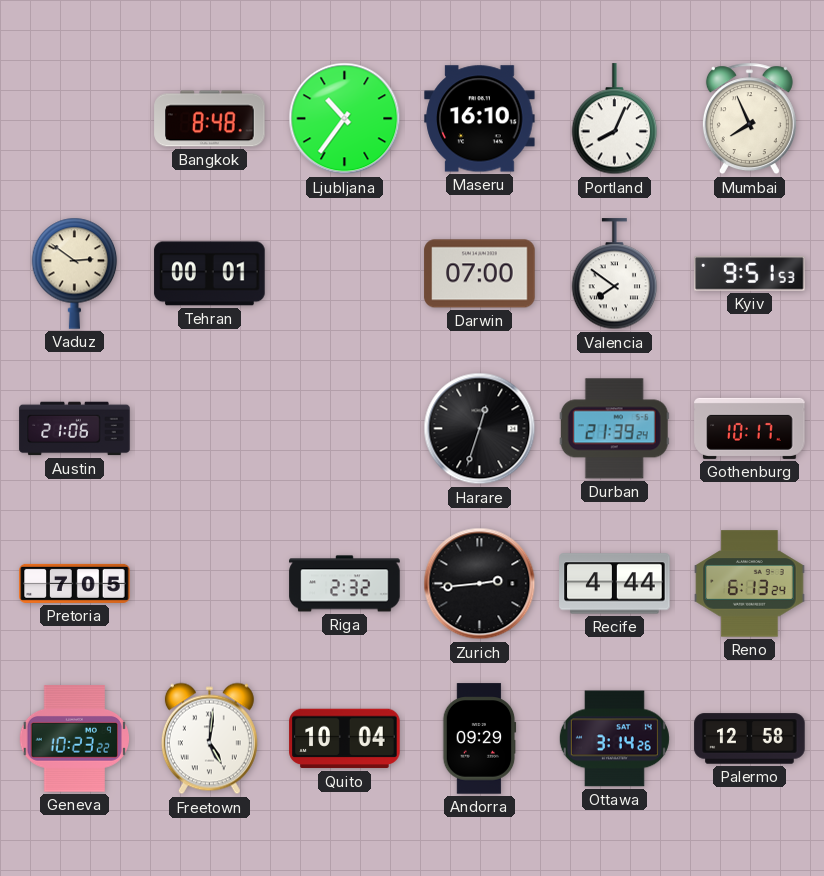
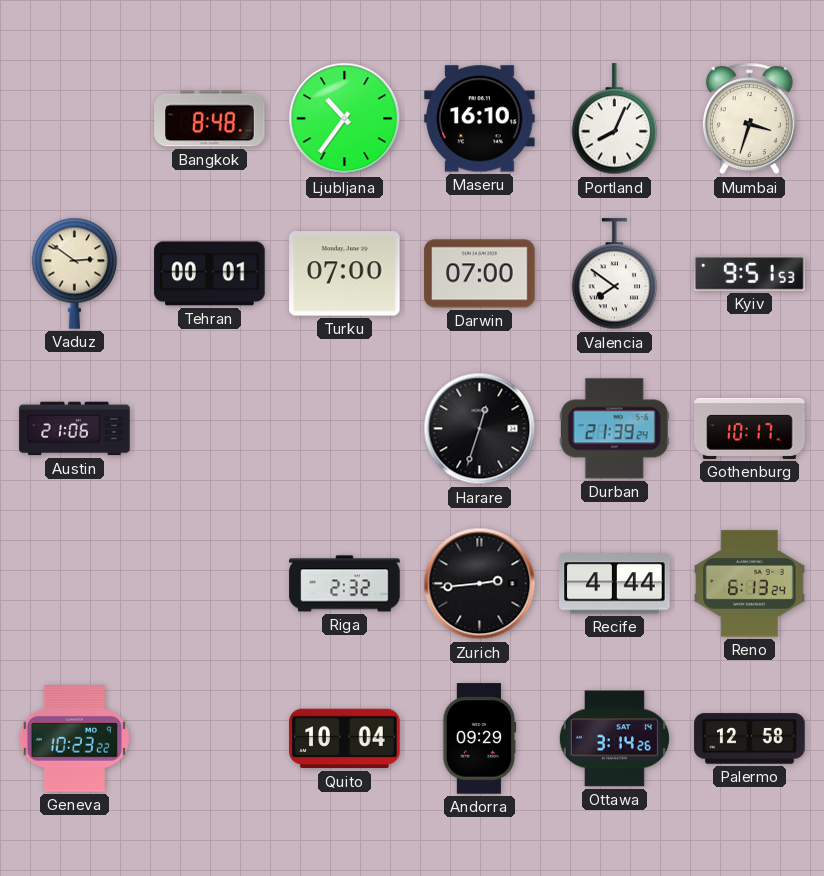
Mumbai: 7:56 -> 3:33 (749, 119)
Turku: none -> 07:00 (345, 274)
Pretoria: 7:05 -> none (75, 583)
Freetown: 5:01 -> none (209, 739)
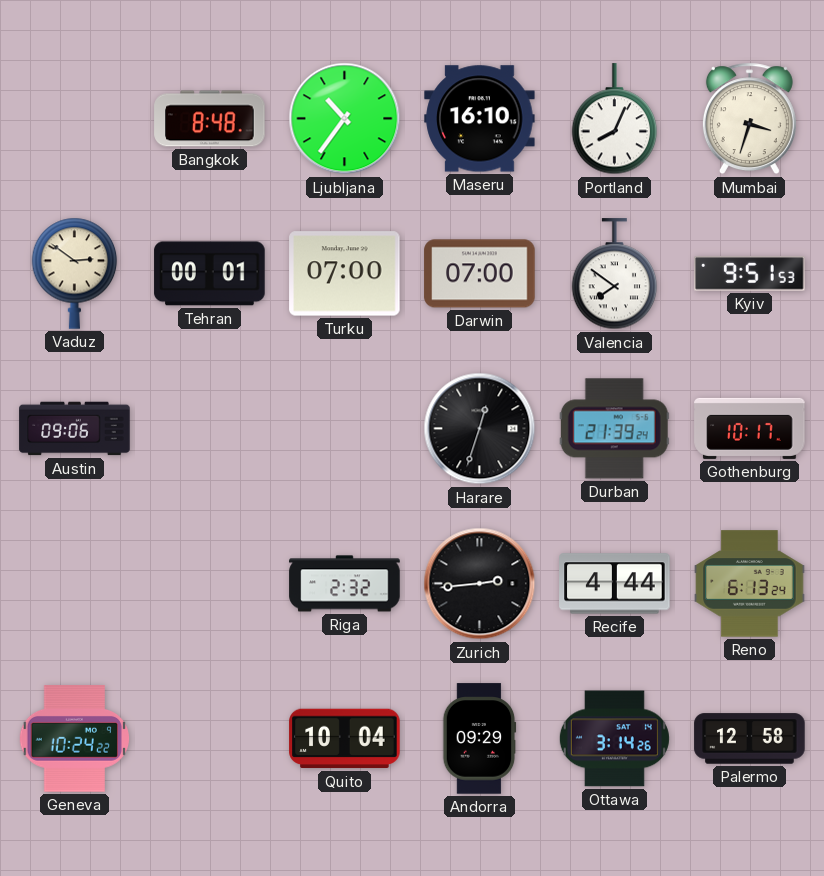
Austin: 21:06 -> 09:06 (75, 429)
Geneva: 10:23 -> 10:24 (74, 739)
